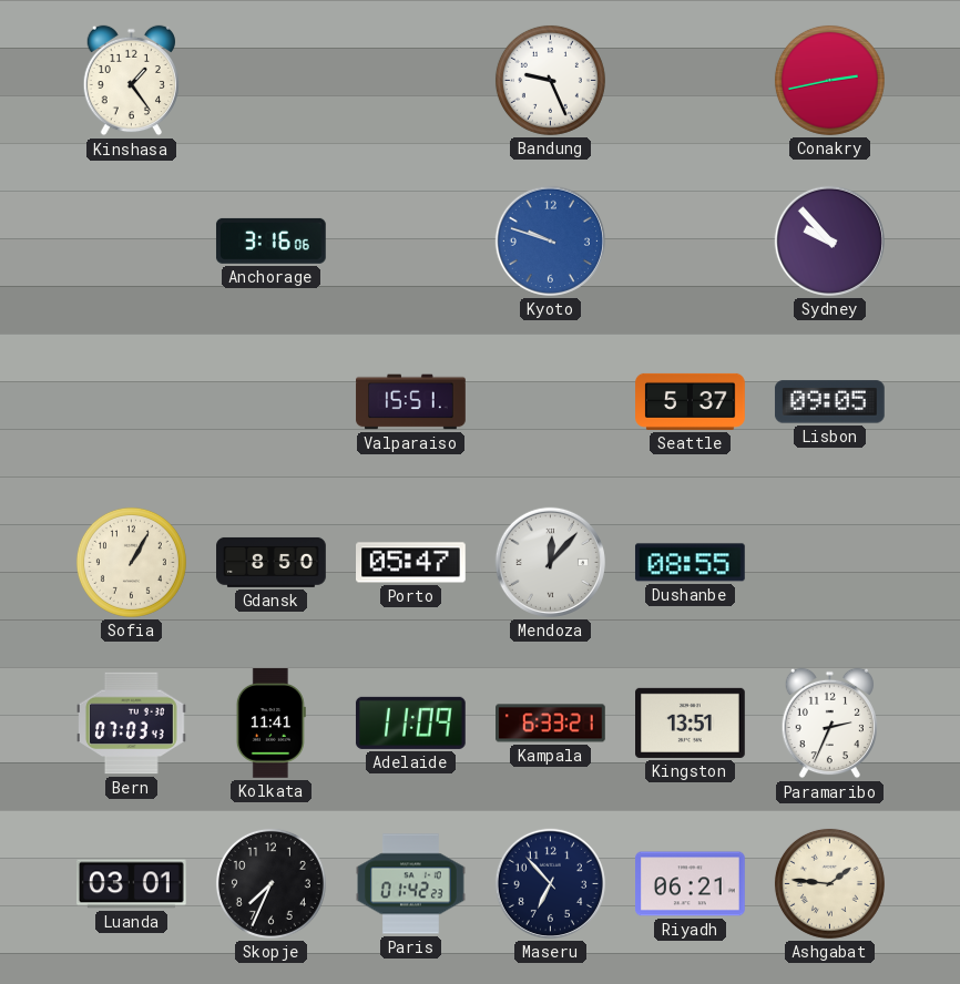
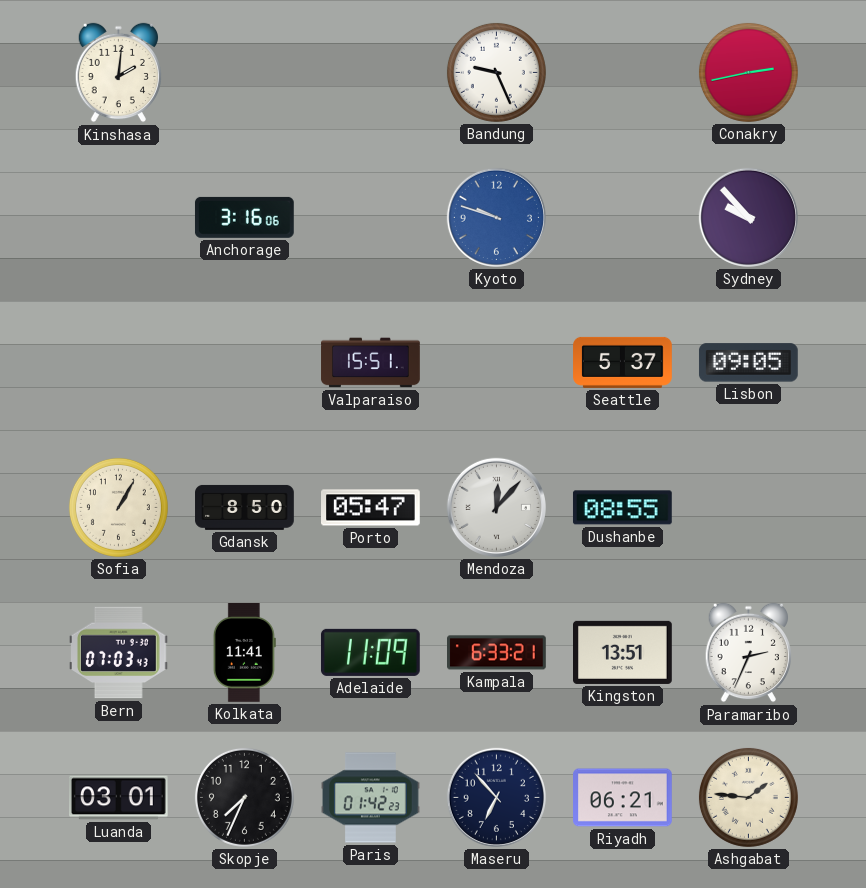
Kinshasa: 1:24 -> 2:01 (118, 73)
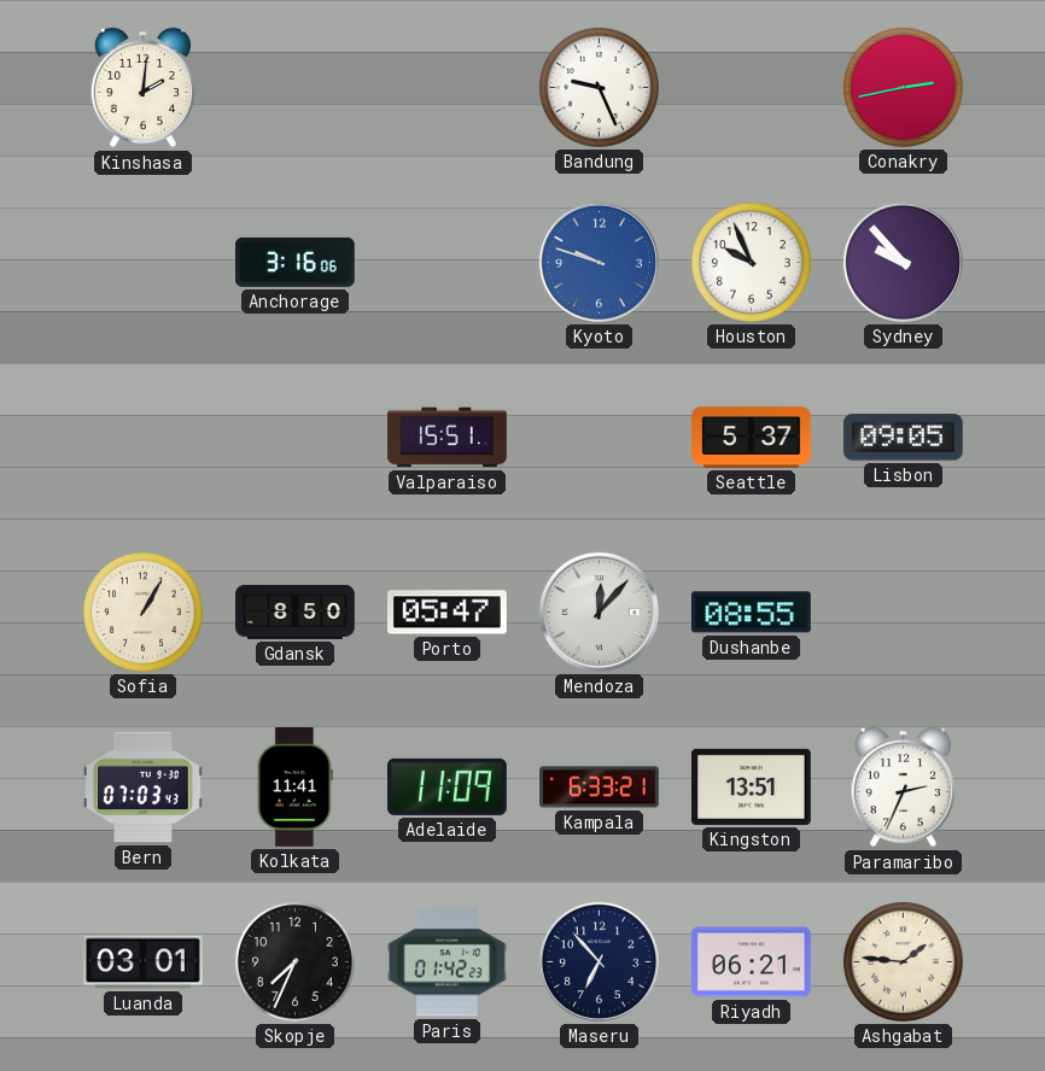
Houston: none -> 9:56 (751, 262)
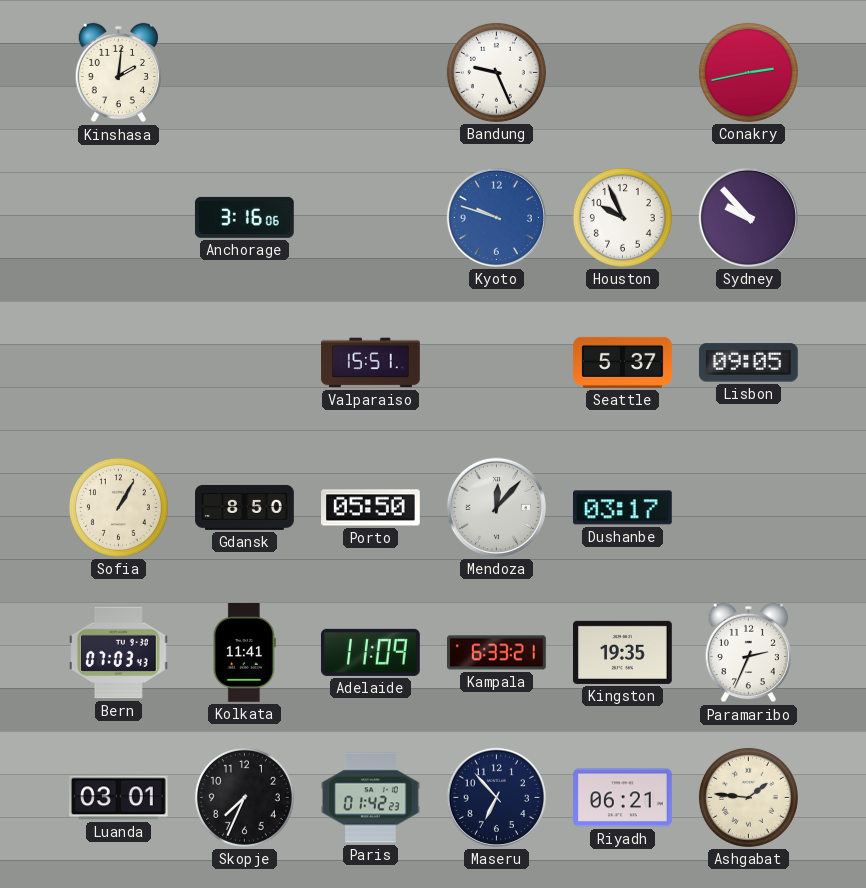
Porto: 05:47 -> 05:50 (371, 508)
Dushanbe: 08:55 -> 03:17 (622, 508)
Kingston: 13:51 -> 19:35 (623, 652)
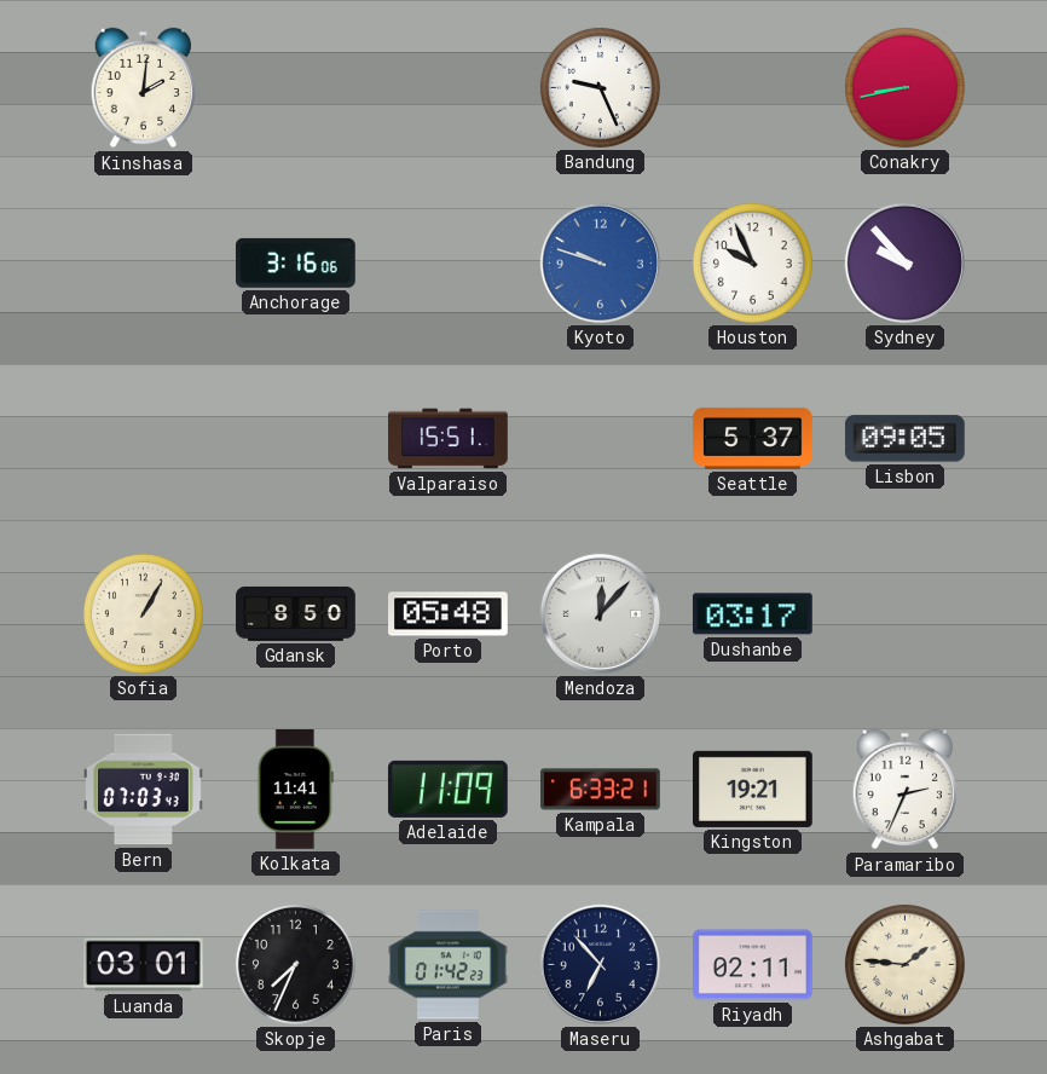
Conakry: 2:43 -> 8:43 (904, 87)
Porto: 05:50 -> 05:48 (449, 614)
Kingston: 19:35 -> 19:21 (753, 789)
Riyadh: 06:21 -> 02:11 (753, 965)
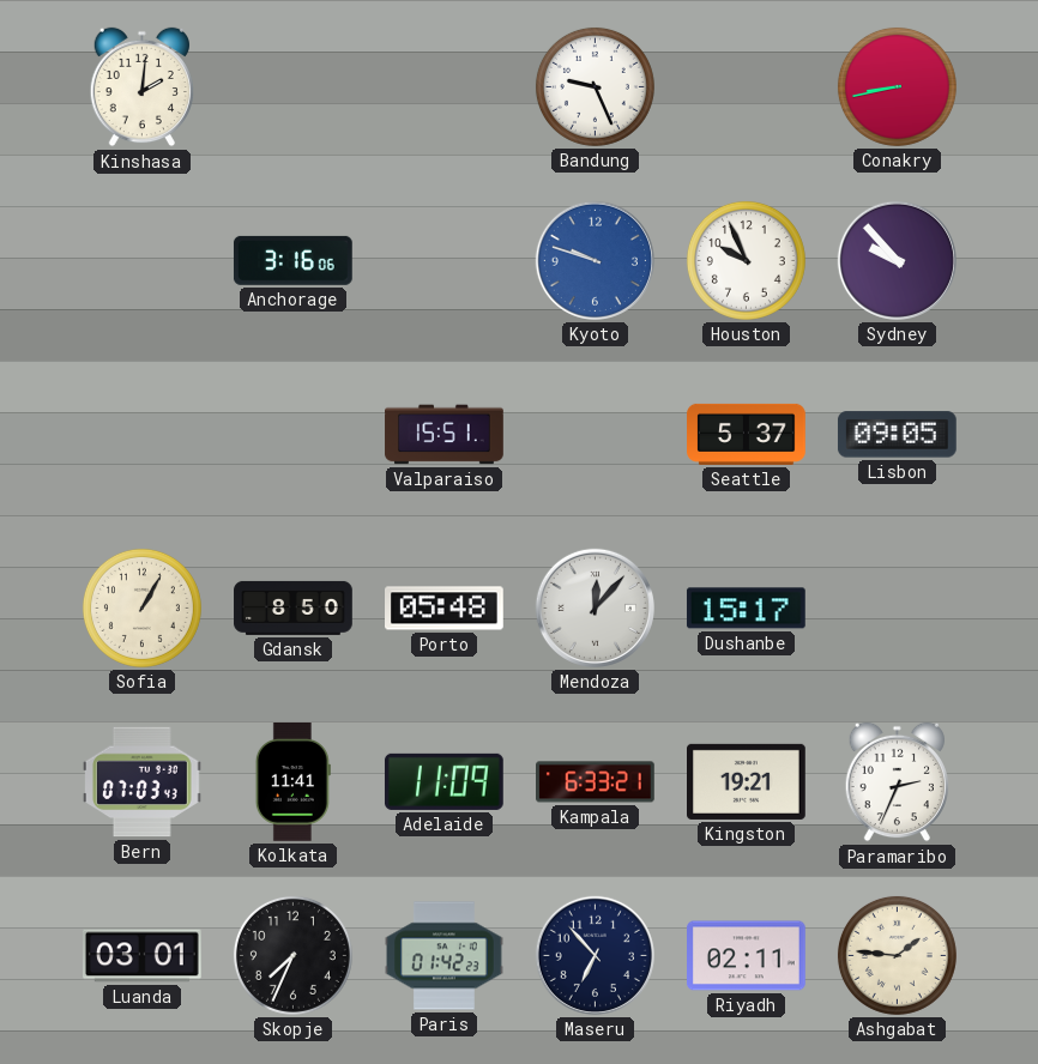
Dushanbe: 03:17 -> 15:17 (746, 609)
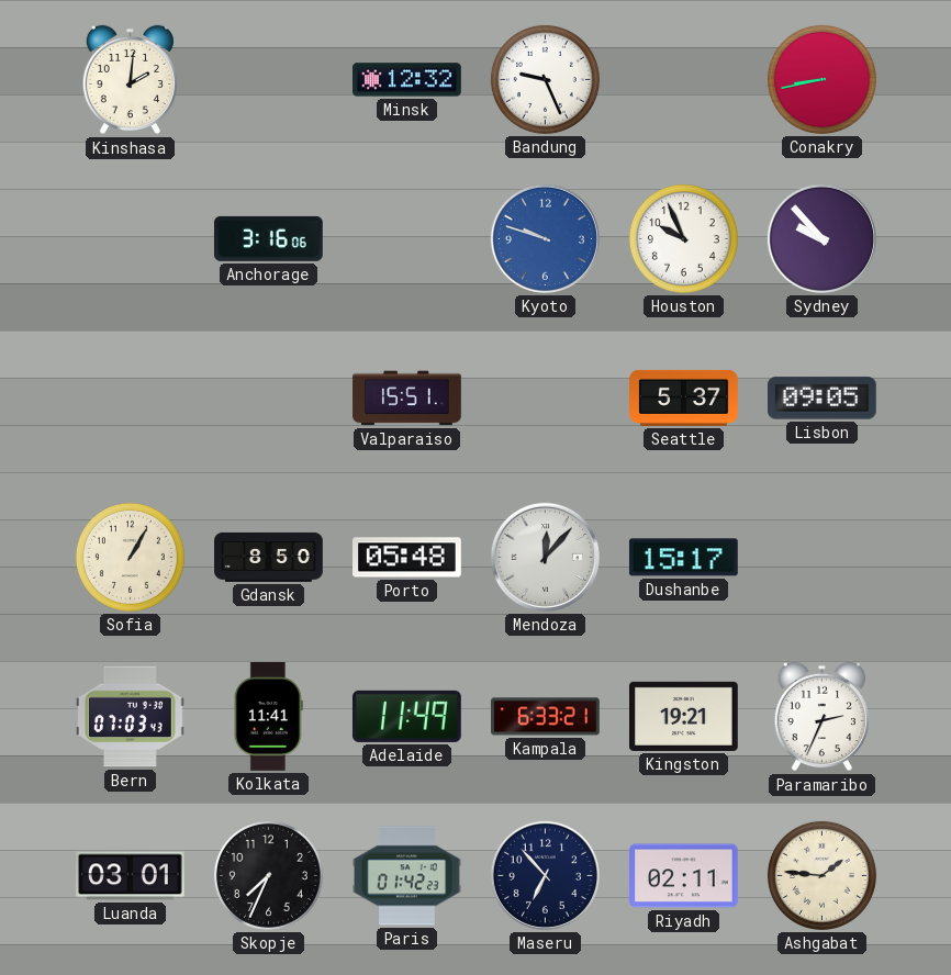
Minsk: none -> 12:32 (407, 80)
Adelaide: 11:09 -> 11:49 (406, 716)
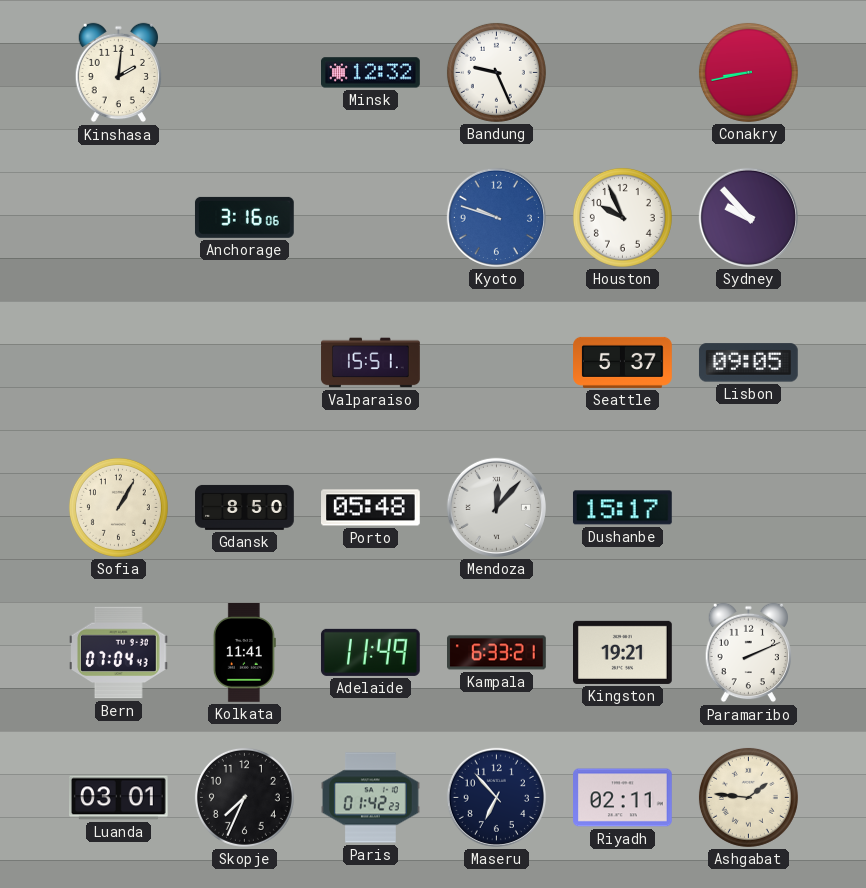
Bern: 07:03 -> 07:04 (119, 653)
Paramaribo: 2:34 -> 2:11 (748, 653)
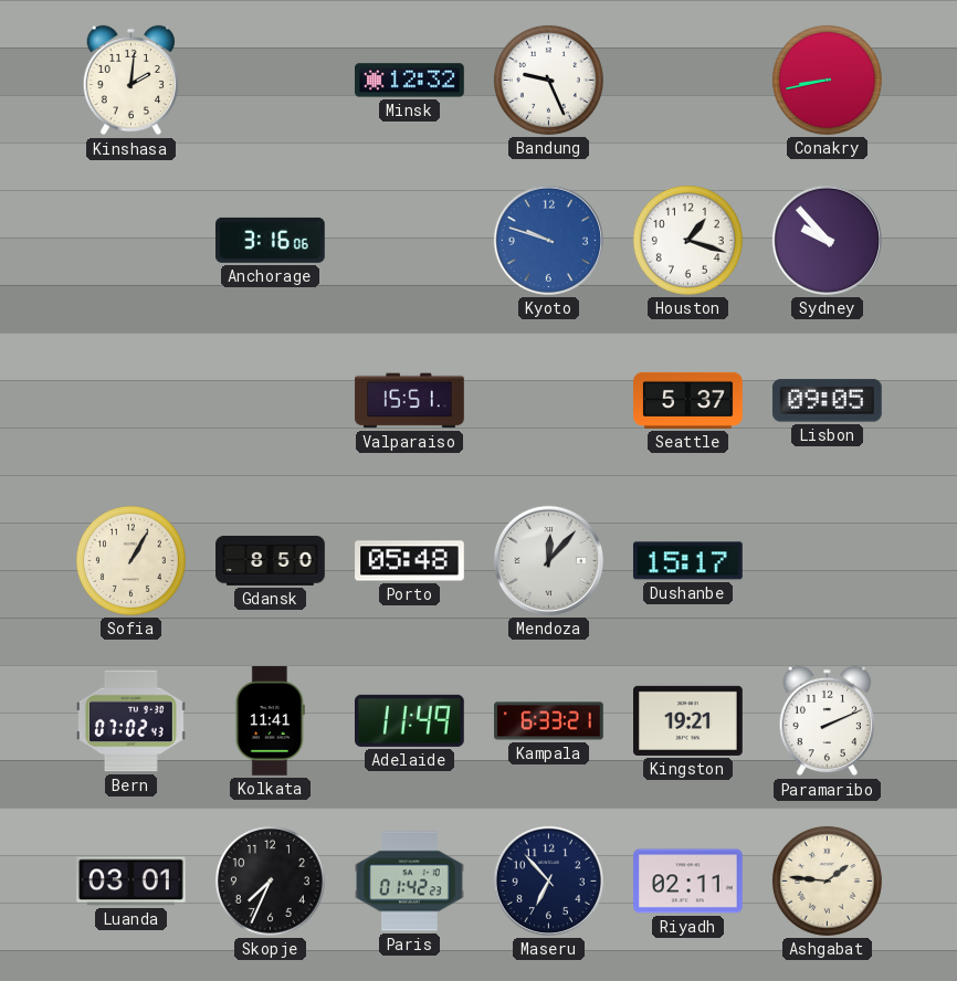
Houston: 9:56 -> 1:18 (687, 240)
Bern: 07:04 -> 07:02 (132, 721)
